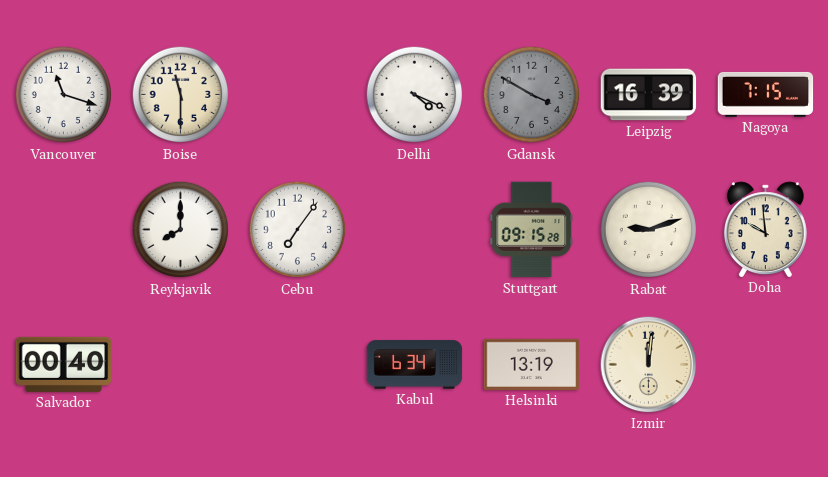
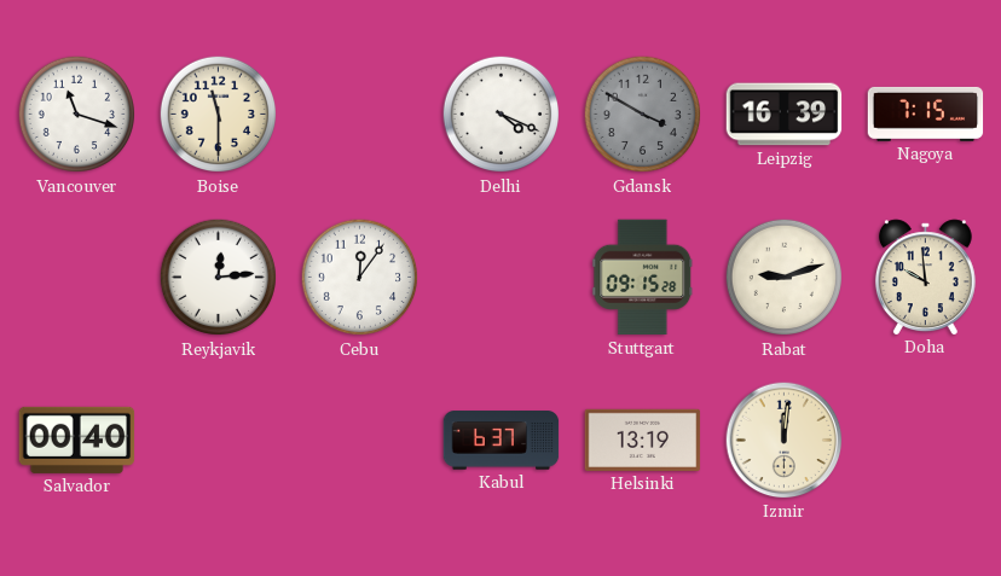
Reykjavik: 8:00 -> 12:14 (219, 278)
Cebu: 7:06 -> 12:06 (360, 278)
Kabul: 6:34 -> 6:37 (502, 441)
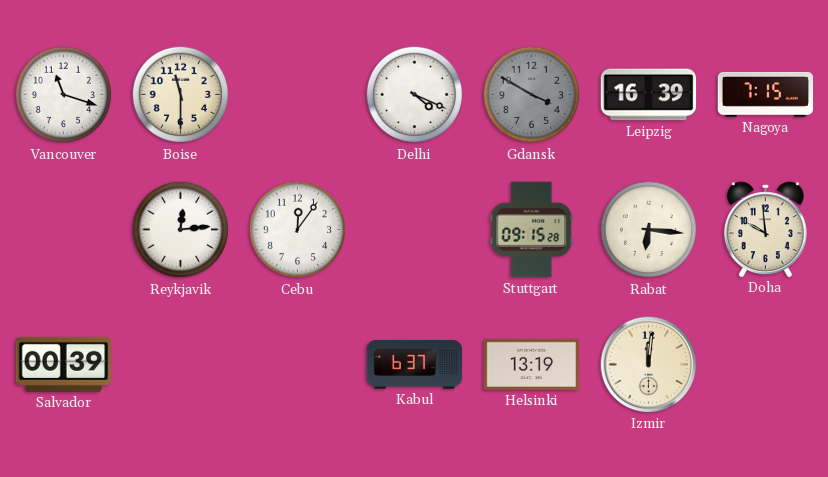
Rabat: 9:12 -> 6:16 (649, 230)
Salvador: 00:40 -> 00:39 (64, 364)
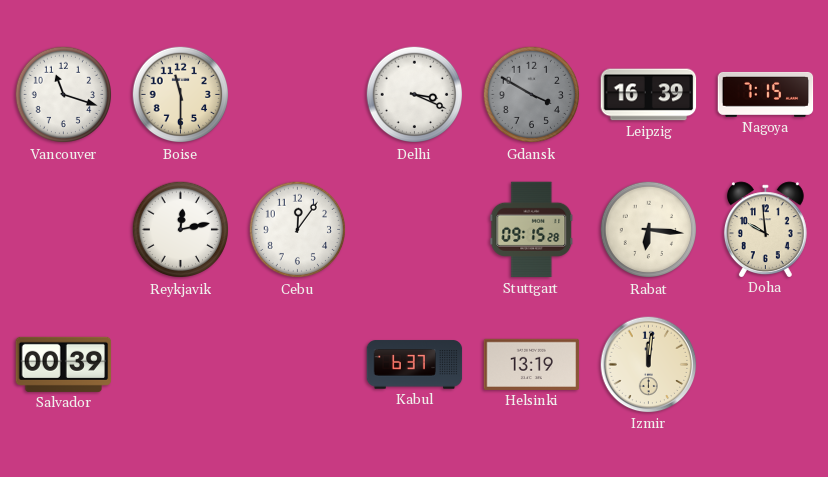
Delhi: 4:19 -> 3:19 (415, 95)
Reykjavik: 12:14 -> 12:13 (181, 230)
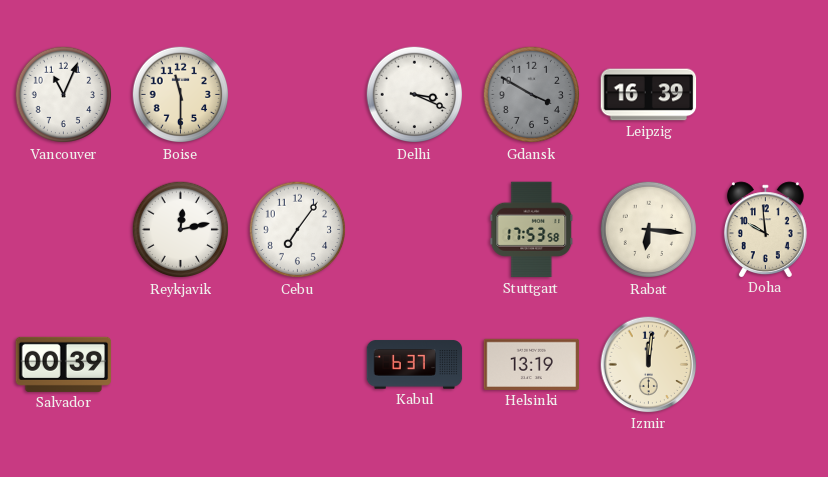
Vancouver: 11:18 -> 11:04 (64, 95)
Nagoya: 7:15 -> none (766, 94)
Cebu: 12:06 -> 7:06 (298, 230)
Stuttgart: 09:15 -> 17:53 (532, 230)
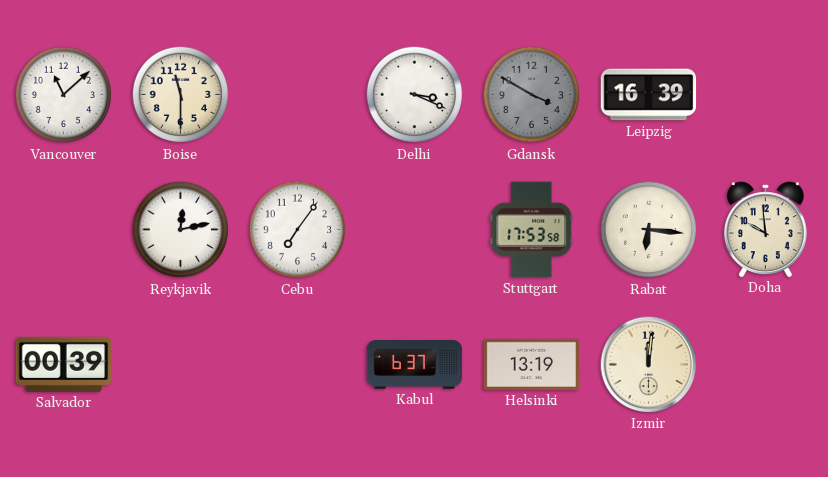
Vancouver: 11:04 -> 11:08 (64, 95)
